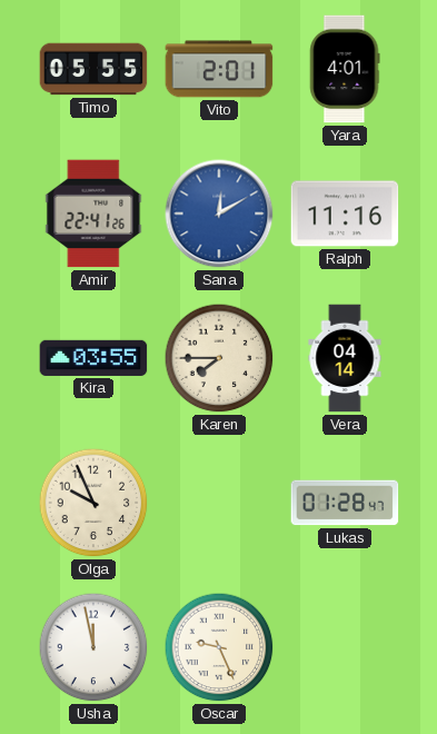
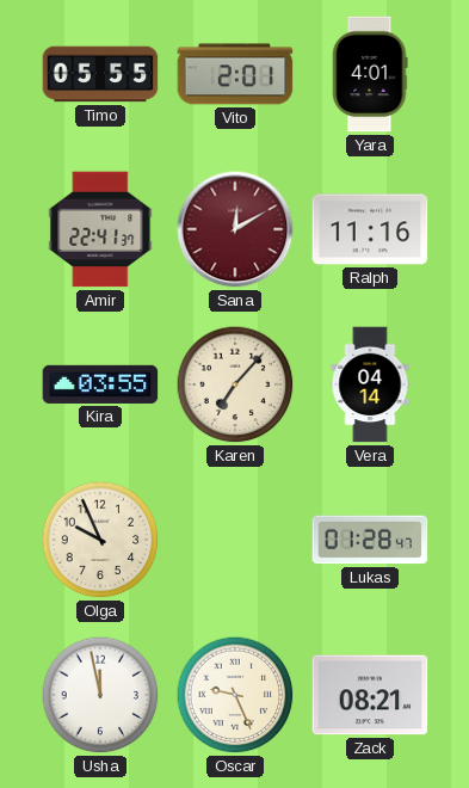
Amir: 22:41:26 -> 22:41:37 (100, 229)
Sana dial: blue -> burgundy (235, 229)
Karen: 7:45 -> 7:07 (235, 384)
Zack: none -> 08:21 (370, 695)
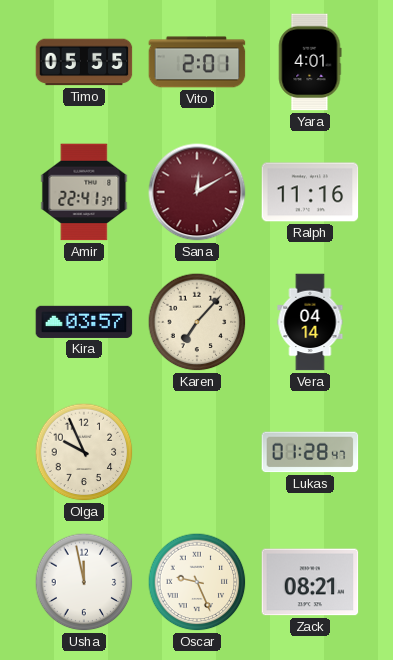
Kira: 03:55 -> 03:57 (84, 322)
